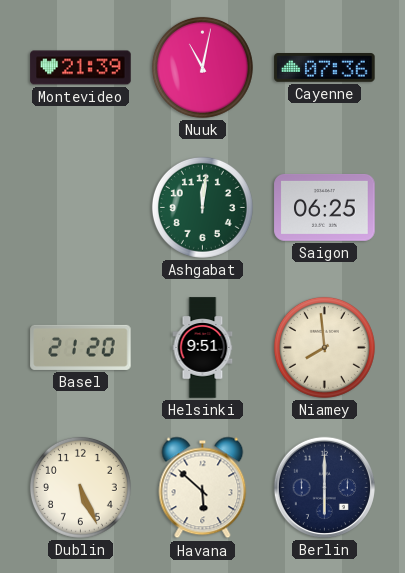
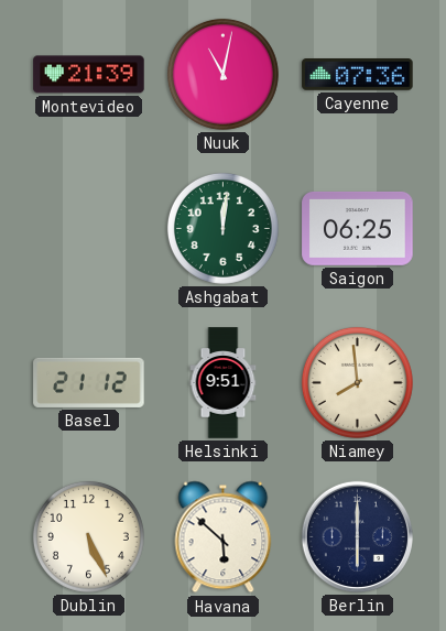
Basel: 21:20 -> 21:12 (89, 382)
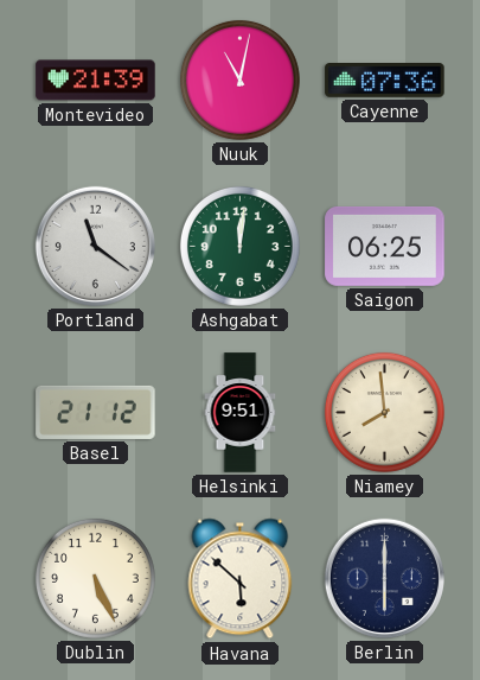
Portland: none -> 11:21 (95, 246)
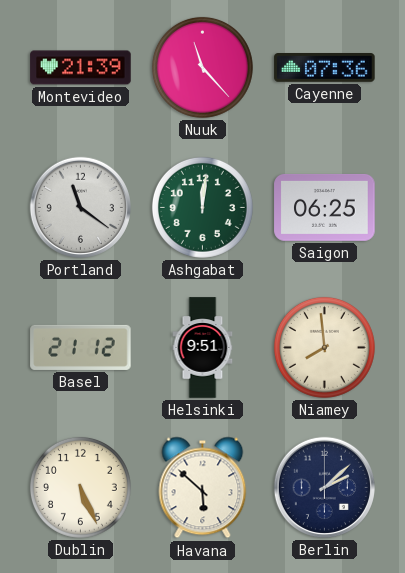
Nuuk: 11:02 -> 11:23 (202, 67)
Berlin: 6:00 -> 2:08 (324, 487)
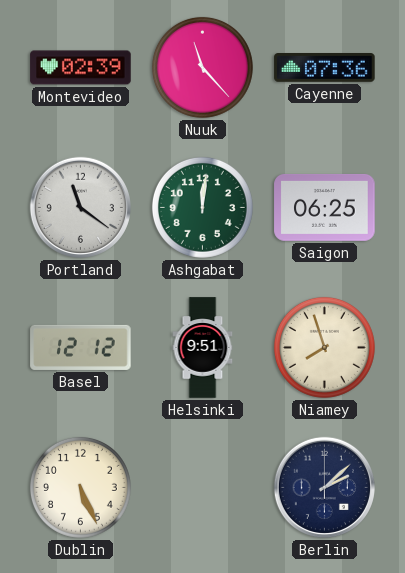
Montevideo: 21:39 -> 02:39 (81, 68)
Basel: 21:12 -> 12:12 (81, 347)
Niamey: 7:59 -> 7:57 (324, 347)
Havana: 5:52 -> none (203, 488)
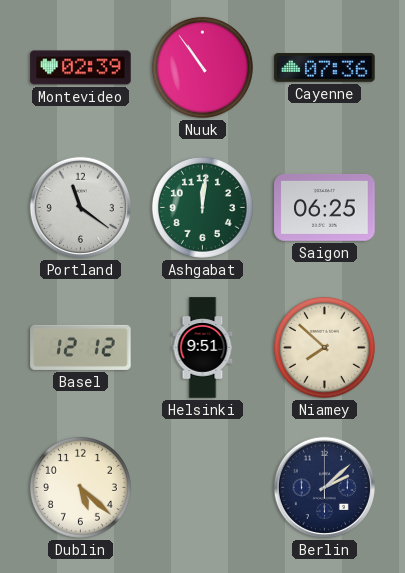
Nuuk: 11:23 -> 10:54 (202, 67)
Niamey: 7:57 -> 7:52 (324, 347)
Dublin: 5:26 -> 5:22 (80, 487)
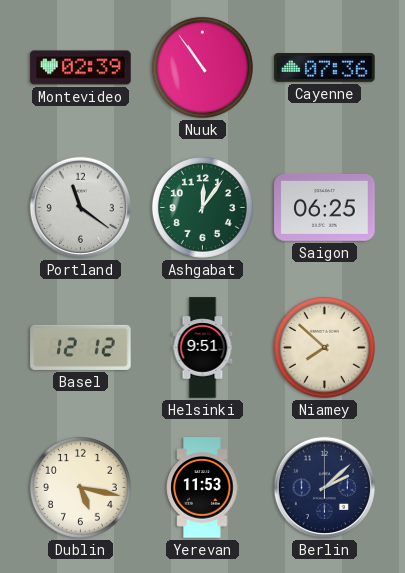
Ashgabat: 12:01 -> 12:06 (202, 207)
Dublin: 5:22 -> 5:17 (80, 487)
Yerevan: none -> 11:53 (203, 488)
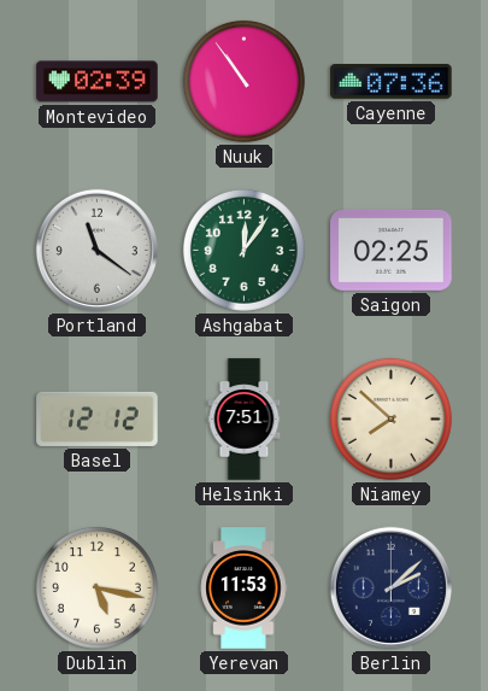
Saigon: 06:25 -> 02:25 (392, 250)
Helsinki: 9:51 -> 7:51 (245, 420)
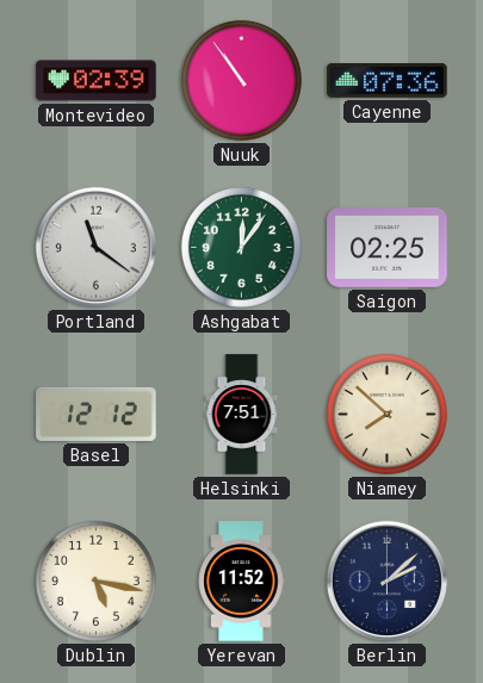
Yerevan: 11:53 -> 11:52 (242, 582)
